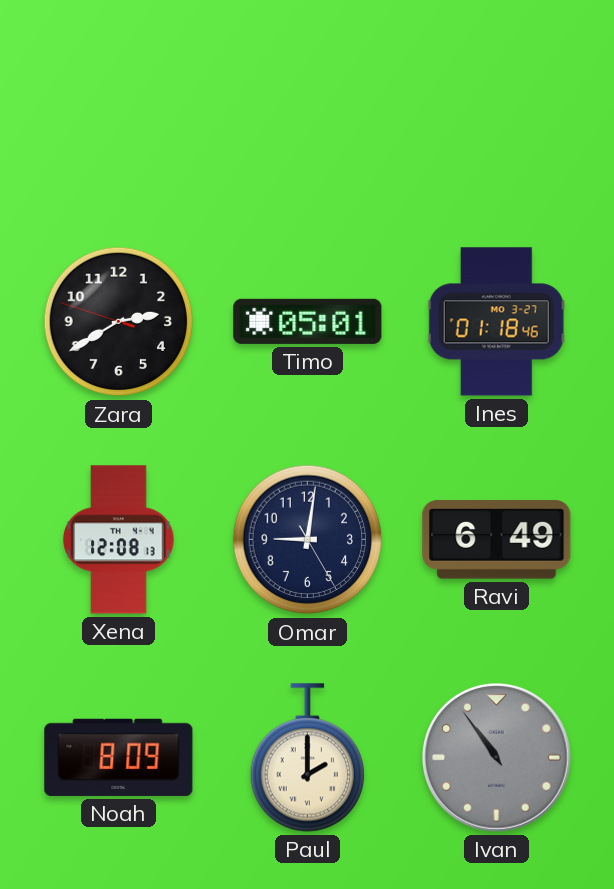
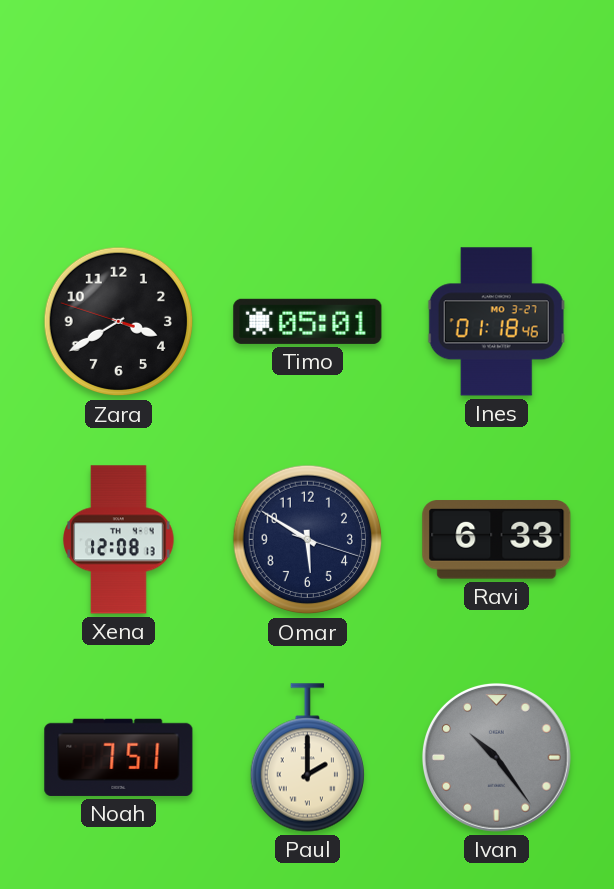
Zara: 2:39 -> 3:39 (119, 322)
Omar: 9:01 -> 5:50 (308, 540)
Ravi: 6:49 -> 6:33 (497, 540)
Noah: 8:09 -> 7:51 (119, 757)
Ivan: 10:54 -> 10:24 (496, 757)
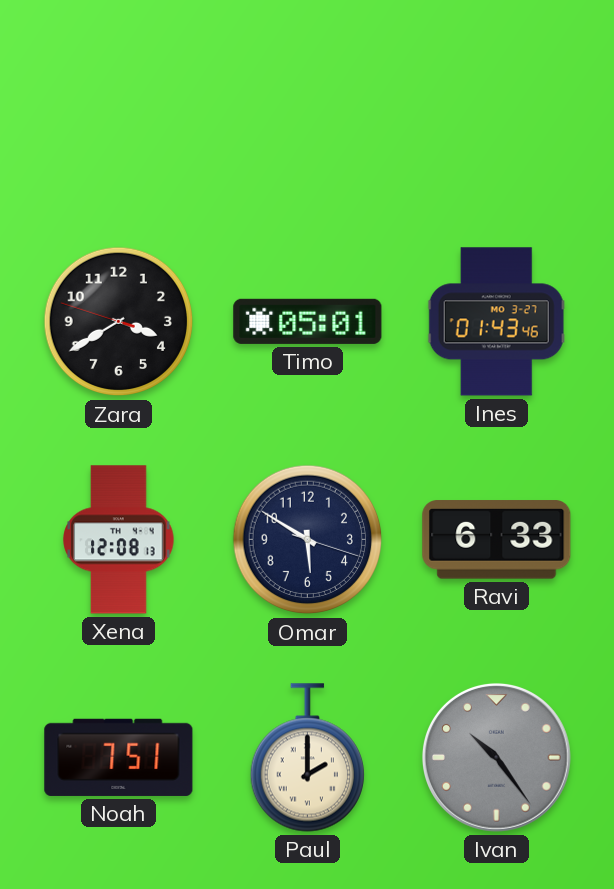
Ines: 01:18 -> 01:43 (496, 322)
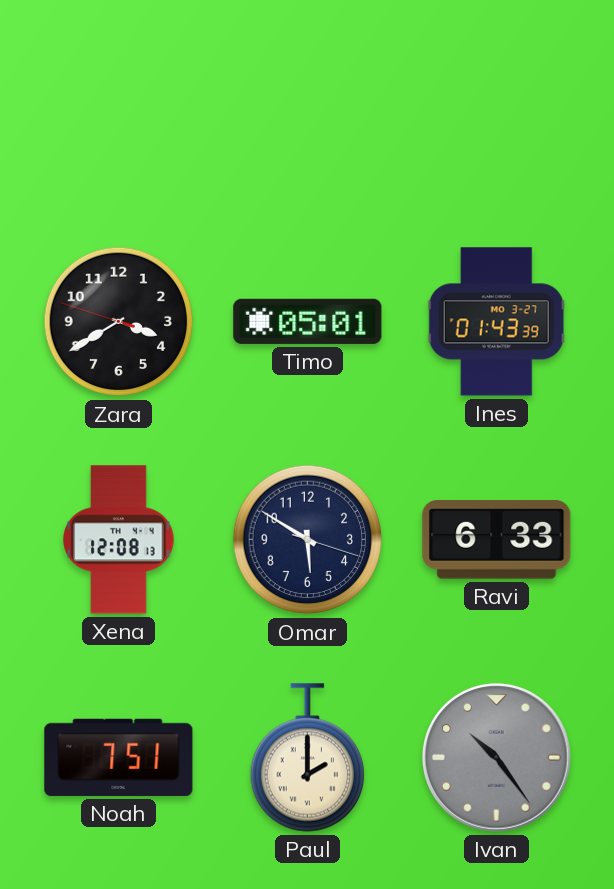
Ines: 01:43:46 -> 01:43:39 (496, 322)
